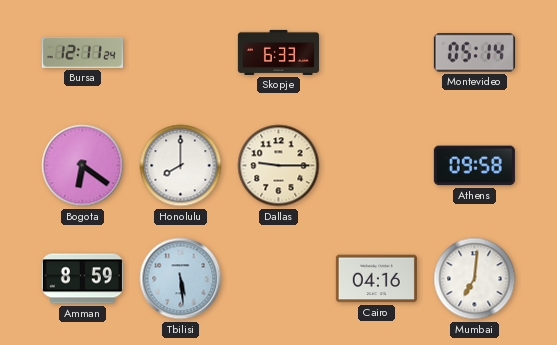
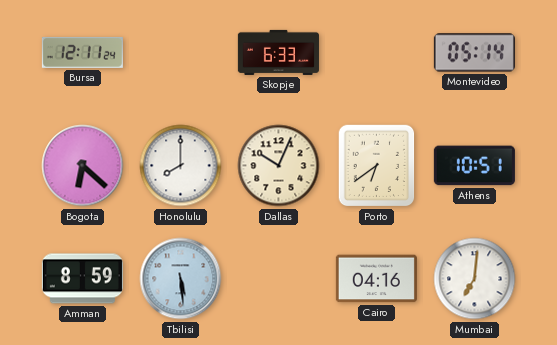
Bogota: 6:21 -> 6:22 (83, 166)
Dallas: 9:15 -> 10:04 (279, 166)
Porto: none -> 6:39 (377, 166)
Athens: 09:58 -> 10:51 (474, 166)
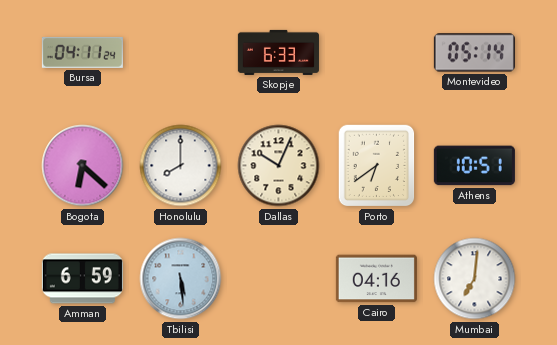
Bursa: 12:11 -> 04:11 (82, 52)
Amman: 8:59 -> 6:59 (82, 279)
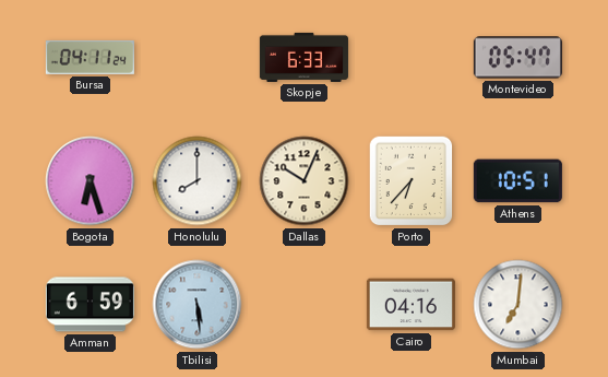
Montevideo: 05:14 -> 05:47 (517, 58)
Bogota: 6:22 -> 6:27 (91, 181)
Porto: 6:39 -> 6:37 (412, 181)
